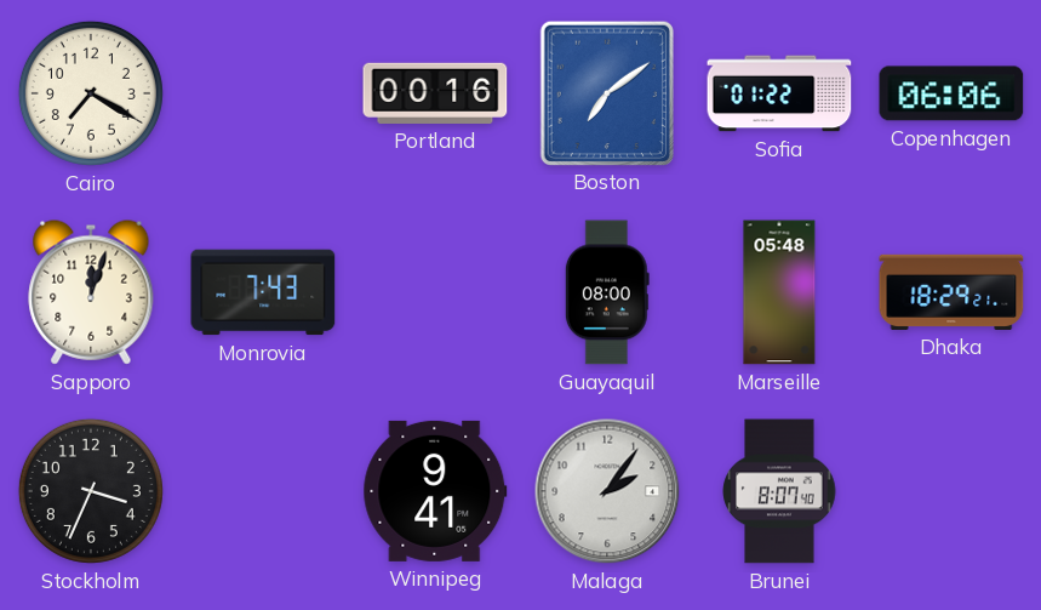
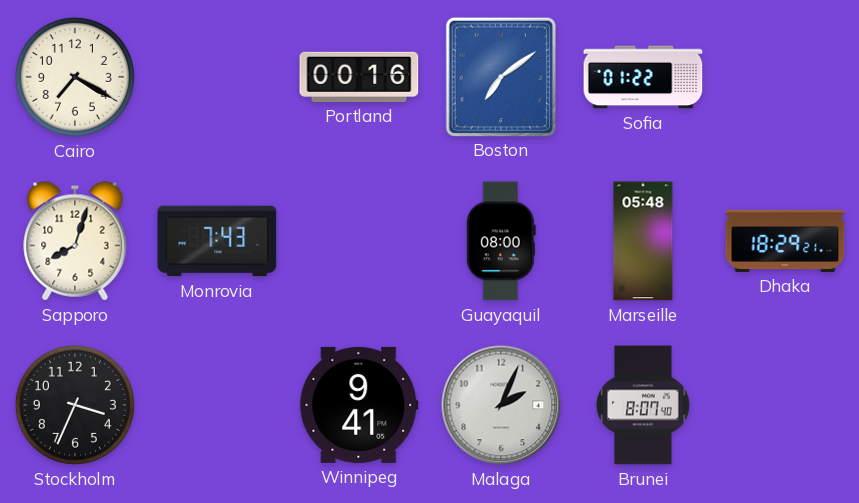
Copenhagen: 06:06 -> none (951, 93)
Sapporo: 12:03 -> 8:03 (75, 241)
Malaga: 2:06 -> 2:04 (501, 405)
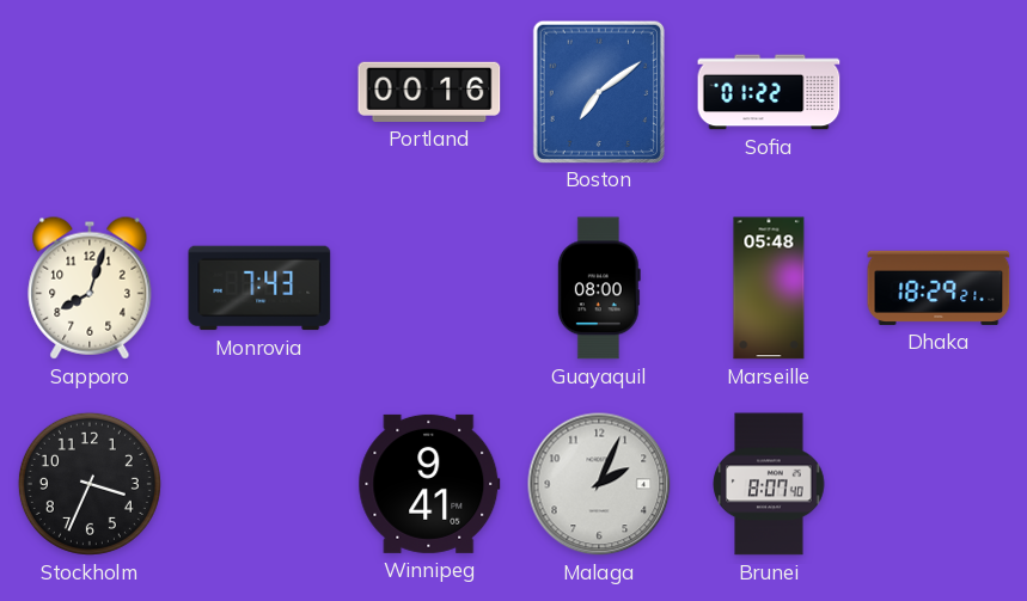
Cairo: 7:20 -> none (75, 77)
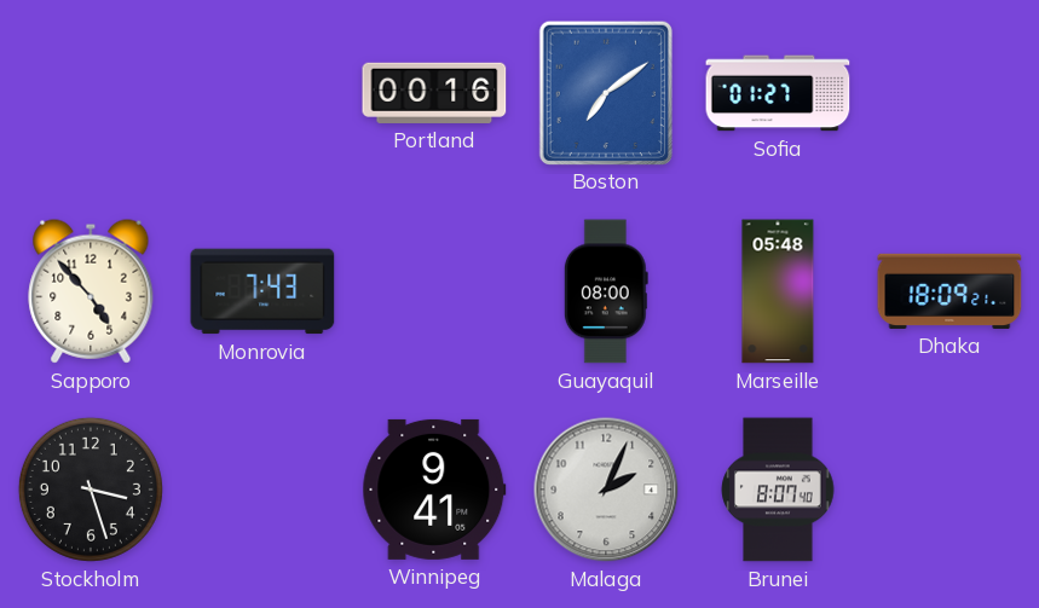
Sofia: 01:22 -> 01:27 (778, 93)
Sapporo: 8:03 -> 4:53 (91, 291)
Dhaka: 18:29 -> 18:09 (949, 291)
Stockholm: 3:34 -> 3:27 (91, 490)
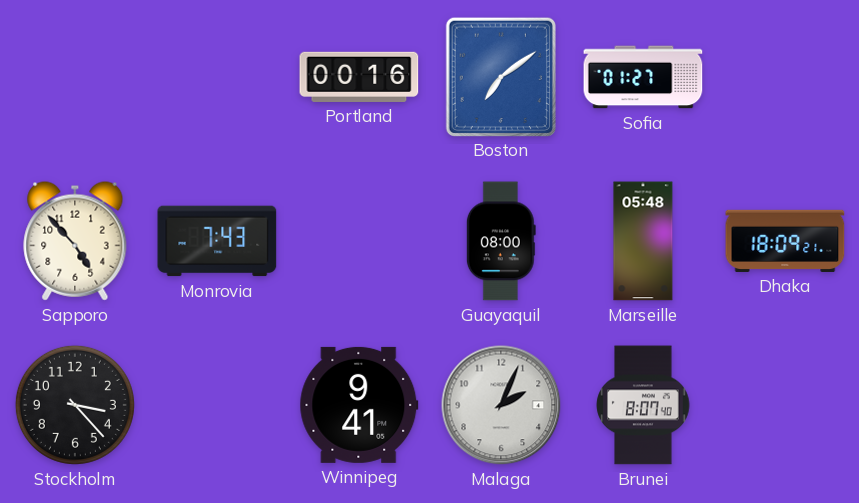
Stockholm: 3:27 -> 3:23 (75, 405)
